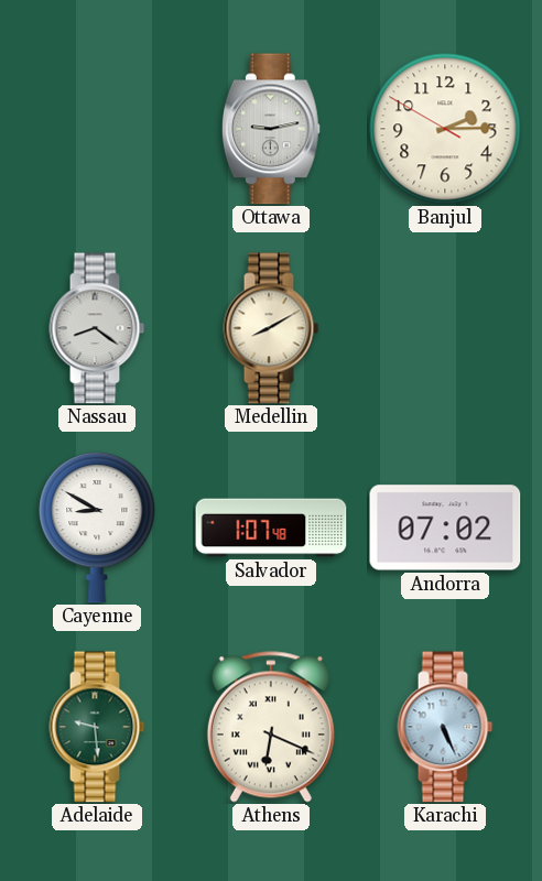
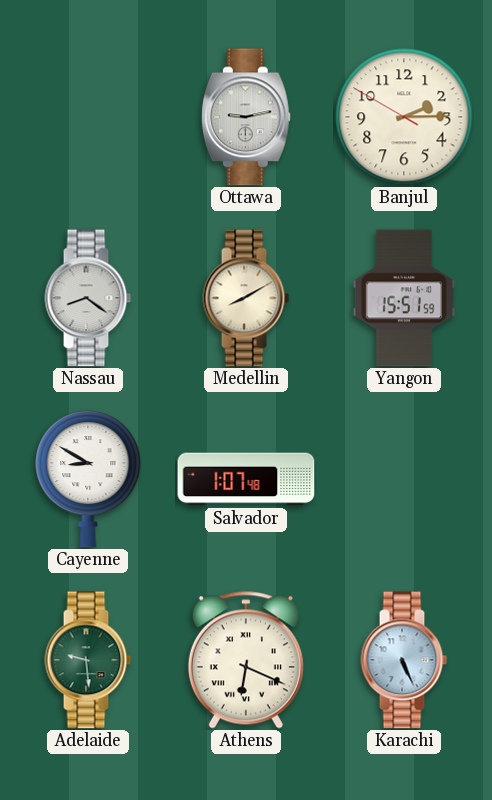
Yangon: none -> 15:51 (404, 298)
Andorra: 07:02 -> none (445, 527)
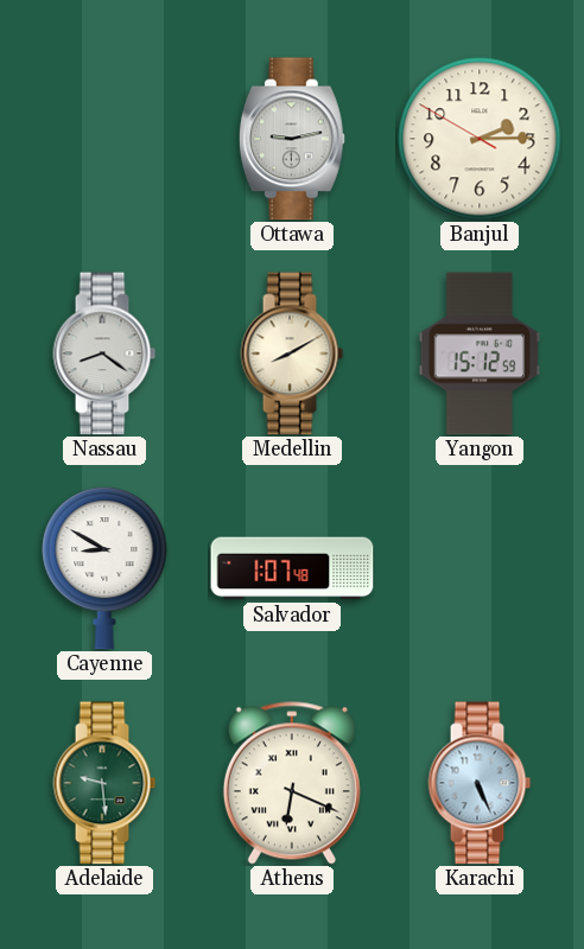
Yangon: 15:51 -> 15:12 (480, 354)
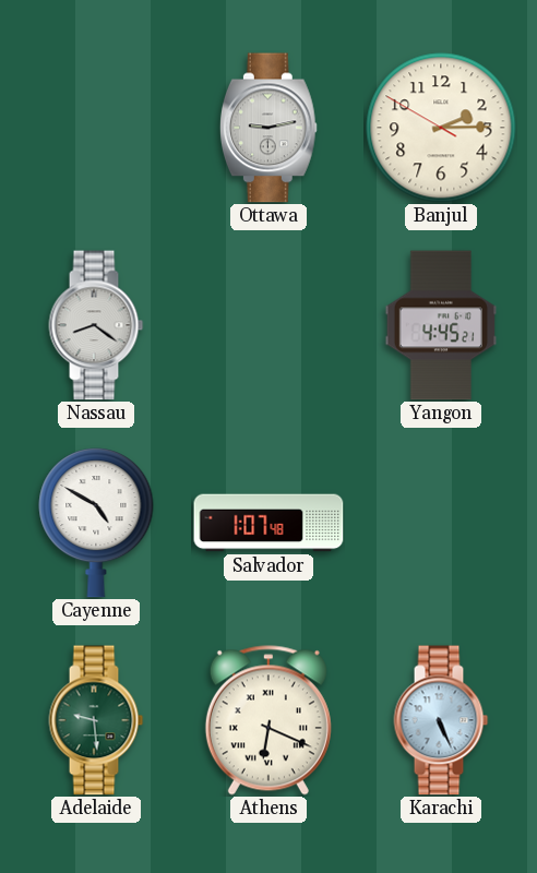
Medellin: 8:10 -> none (292, 354)
Yangon: 15:12 -> 4:45 (441, 325)
Cayenne: 8:50 -> 4:50 (96, 523)
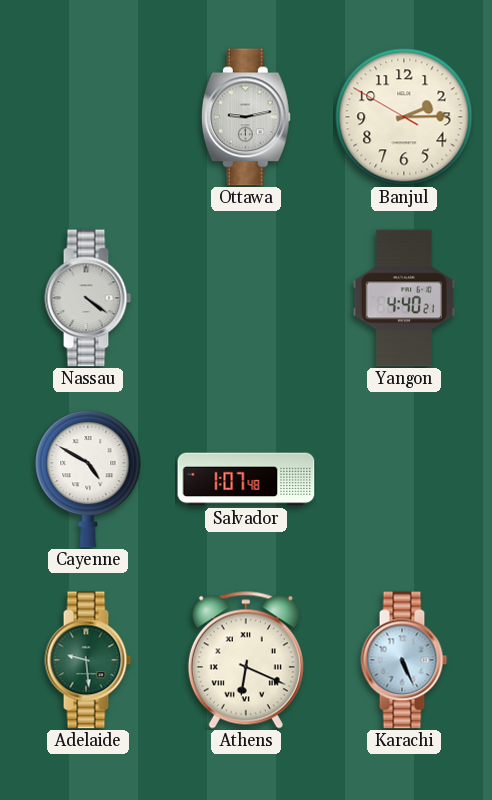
Nassau: 8:21 -> 4:21 (88, 298)
Yangon: 4:45 -> 4:40 (404, 298)
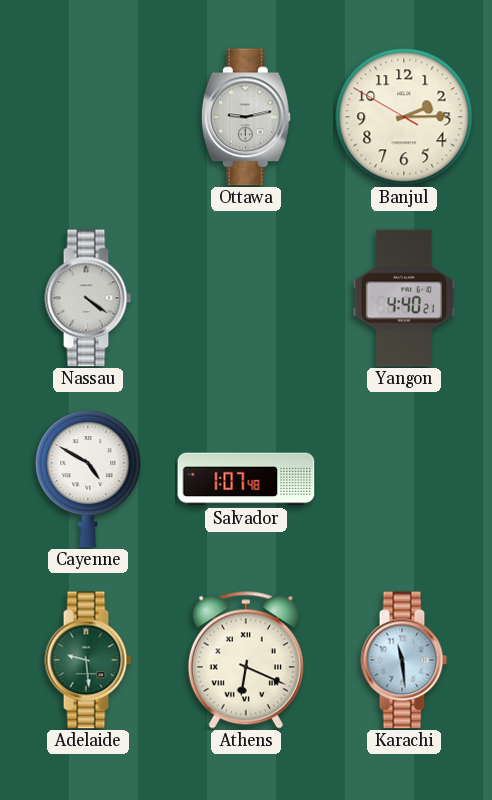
Karachi: 5:26 -> 11:29 (404, 660)
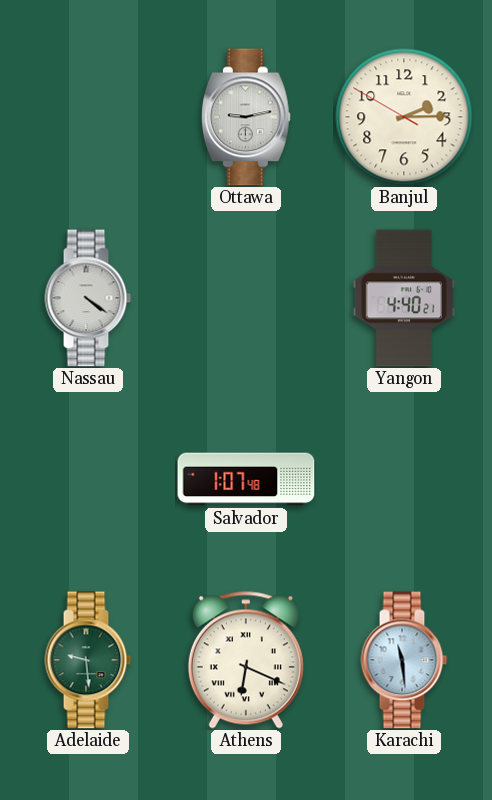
Cayenne: 4:50 -> none (88, 479)
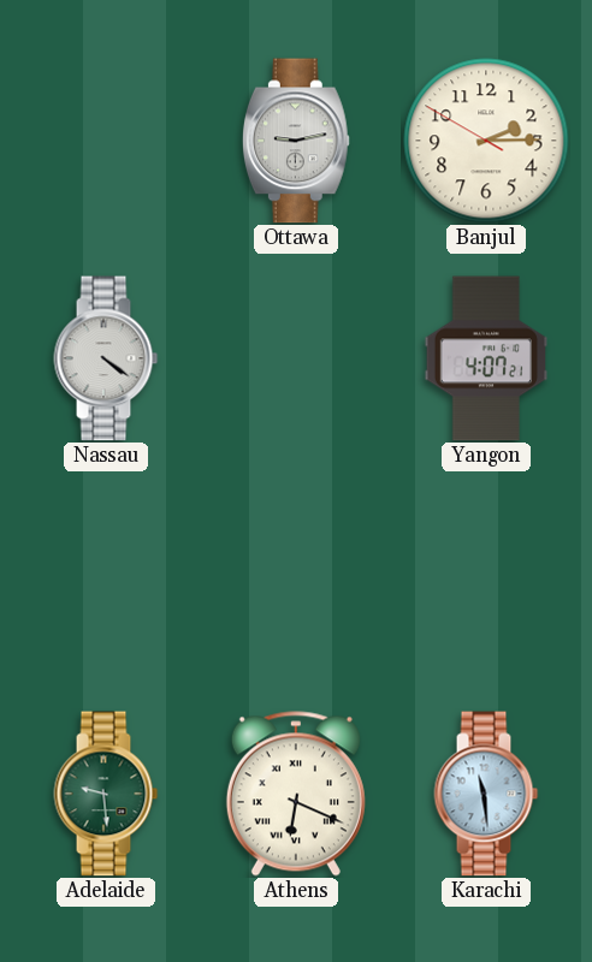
Yangon: 4:40 -> 4:07 (486, 358)
Salvador: 1:07 -> none (246, 479)
